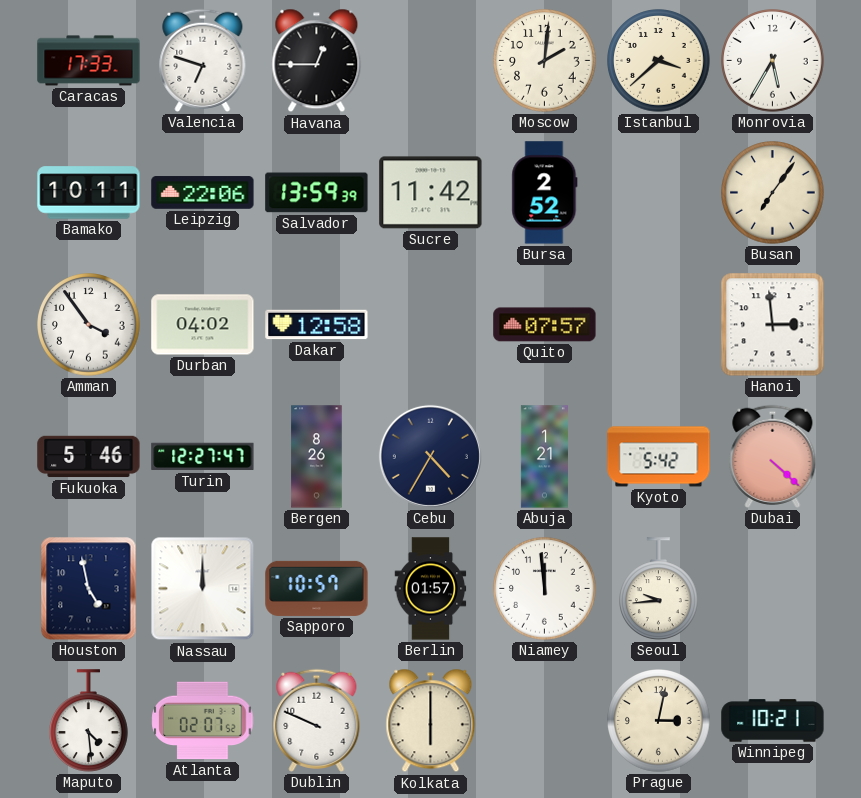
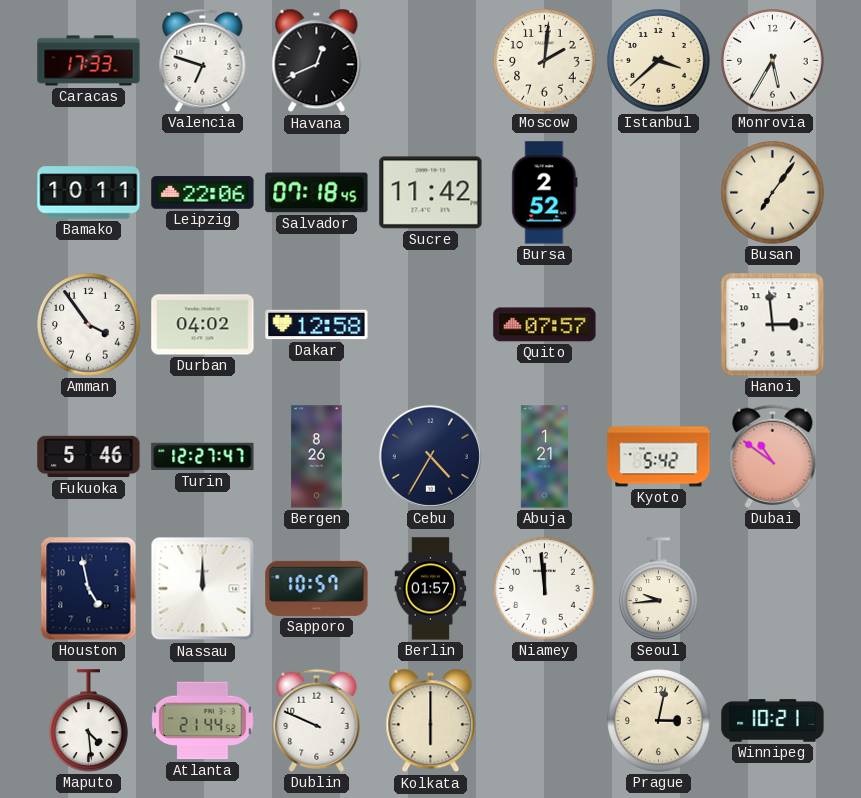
Havana: 12:45 -> 12:41 (317, 61)
Salvador: 13:59 -> 07:18 (317, 193)
Dubai: 4:22 -> 10:51 (773, 456)
Atlanta: 02:07 -> 21:44 (203, 721)
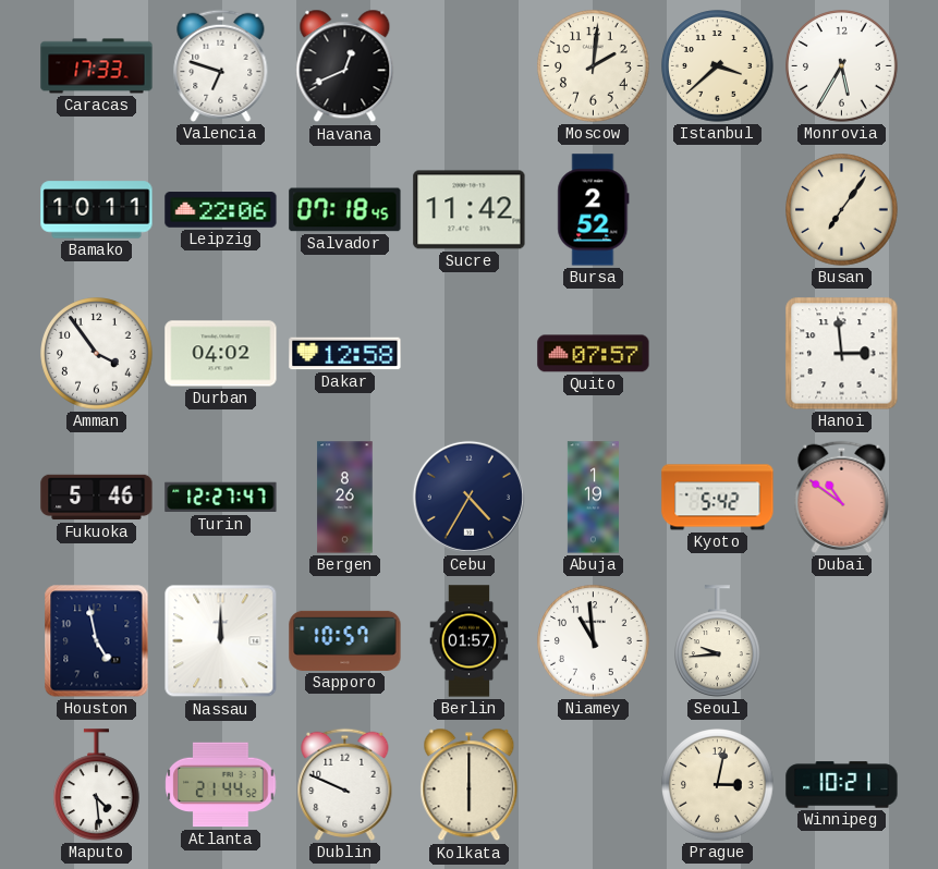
Abuja: 1:21 -> 1:19 (593, 498)
Niamey: 11:59 -> 10:59 (594, 641)
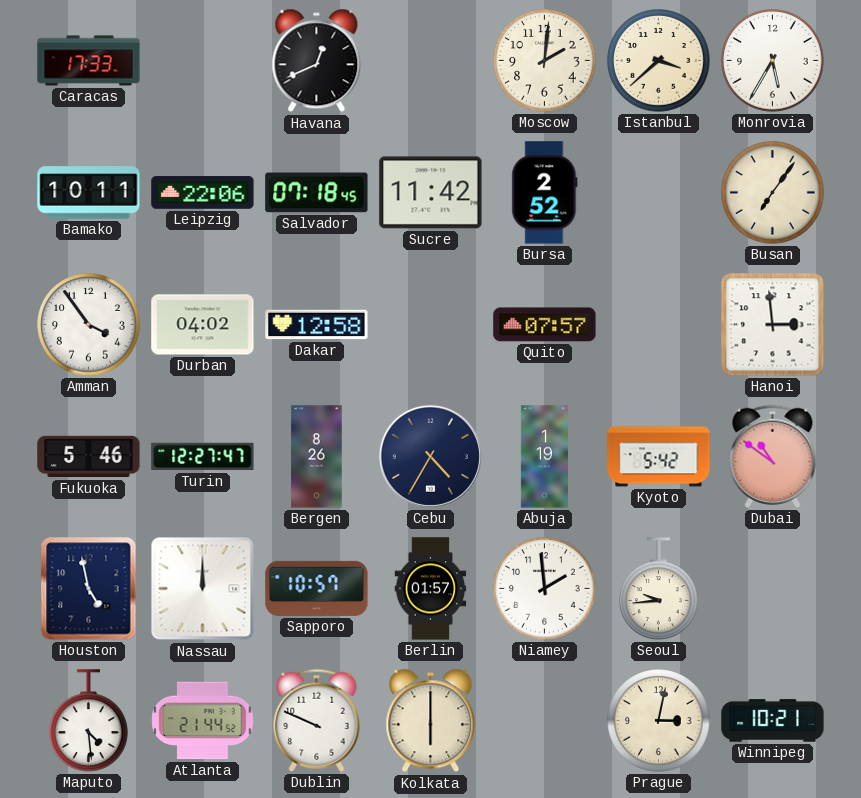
Valencia: 6:48 -> none (221, 65)
Niamey: 10:59 -> 1:59 (545, 589)
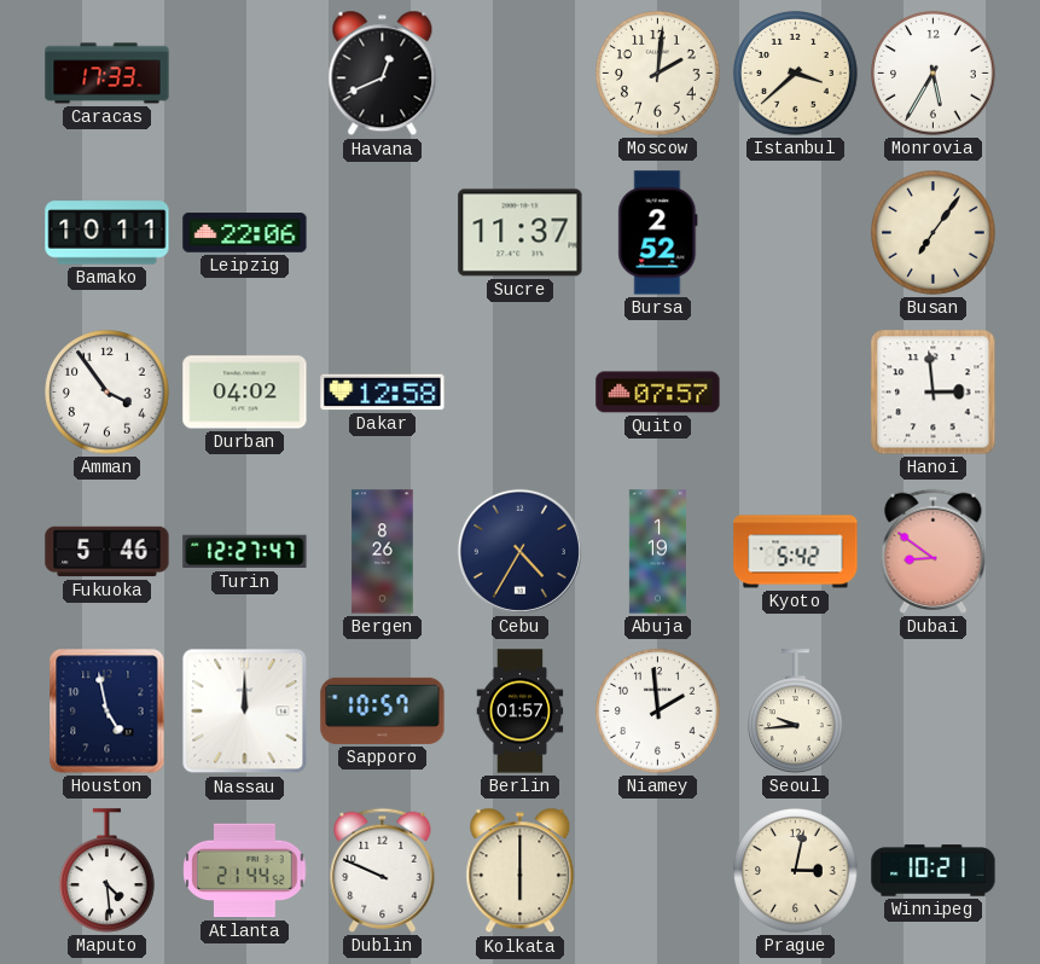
Salvador: 07:18 -> none (317, 193)
Sucre: 11:42 -> 11:37 (521, 233)
Dubai: 10:51 -> 8:51 (934, 551)
